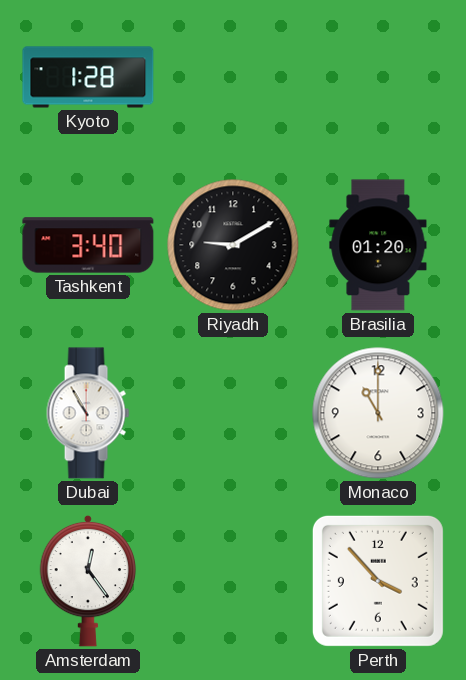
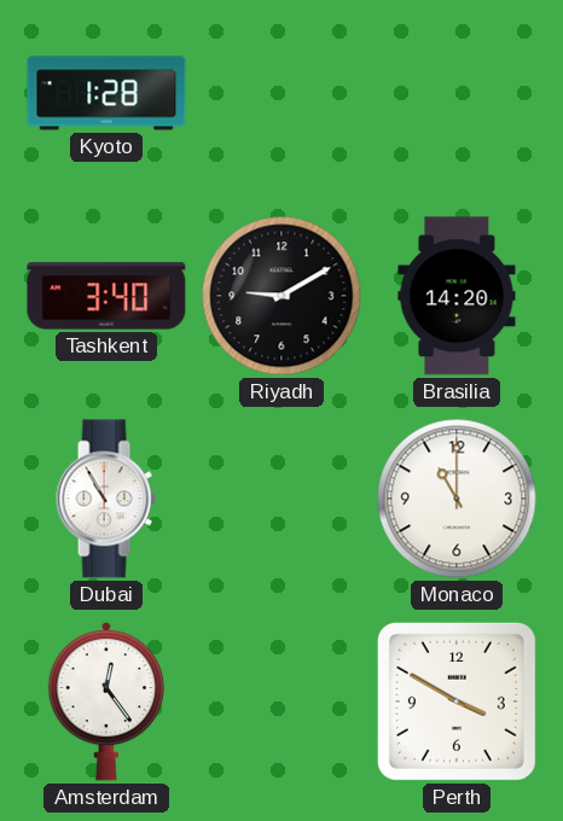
Brasilia: 01:20 -> 14:20 (457, 296)
Perth: 3:53 -> 3:50 (457, 701)
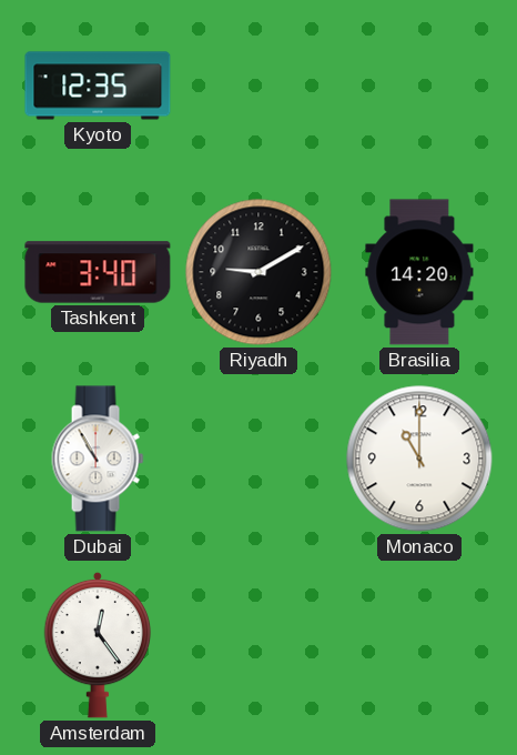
Kyoto: 1:28 -> 12:35 (98, 85)
Perth: 3:50 -> none (457, 701)
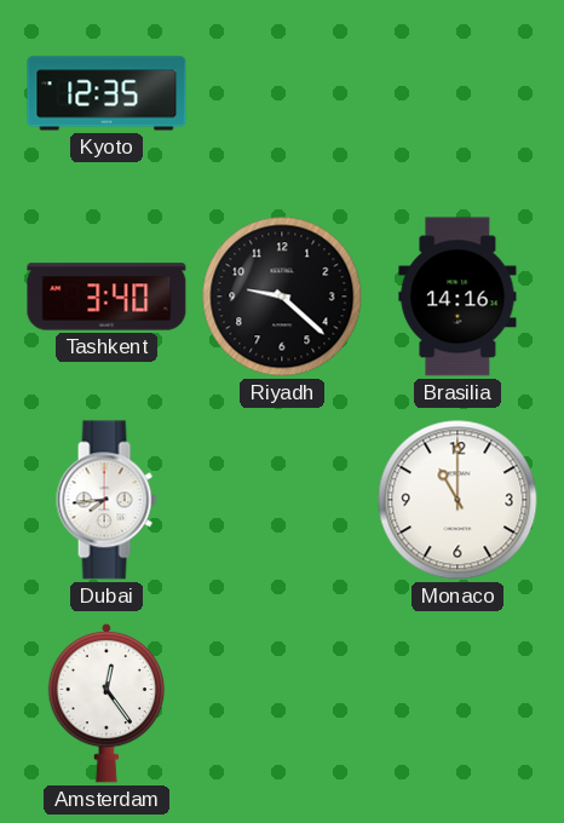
Riyadh: 9:10 -> 9:22 (282, 297)
Brasilia: 14:20 -> 14:16 (457, 297)
Dubai: 10:55 -> 7:44 (107, 500)
